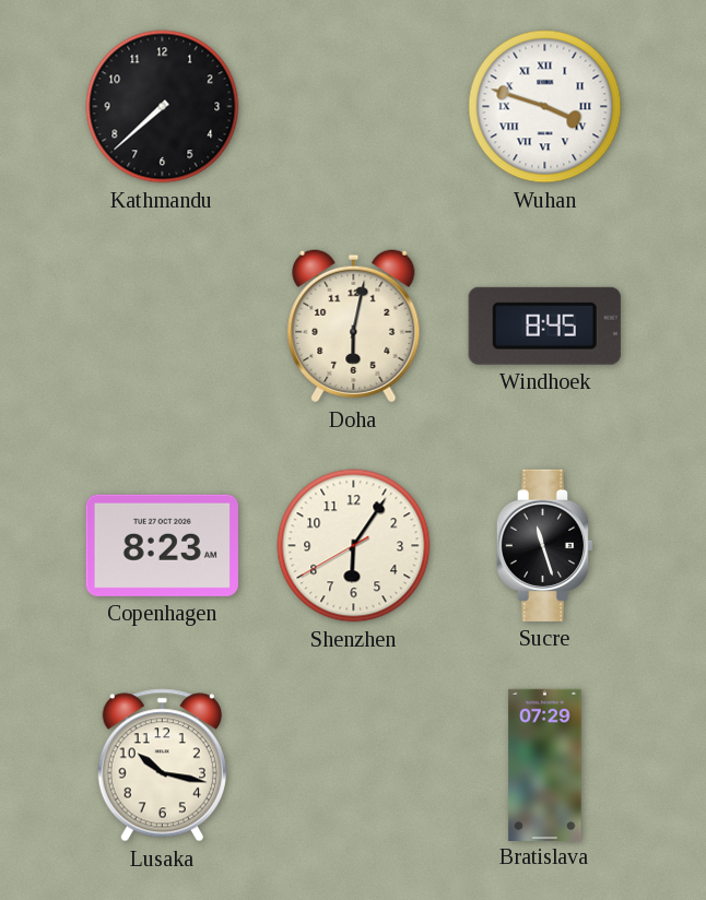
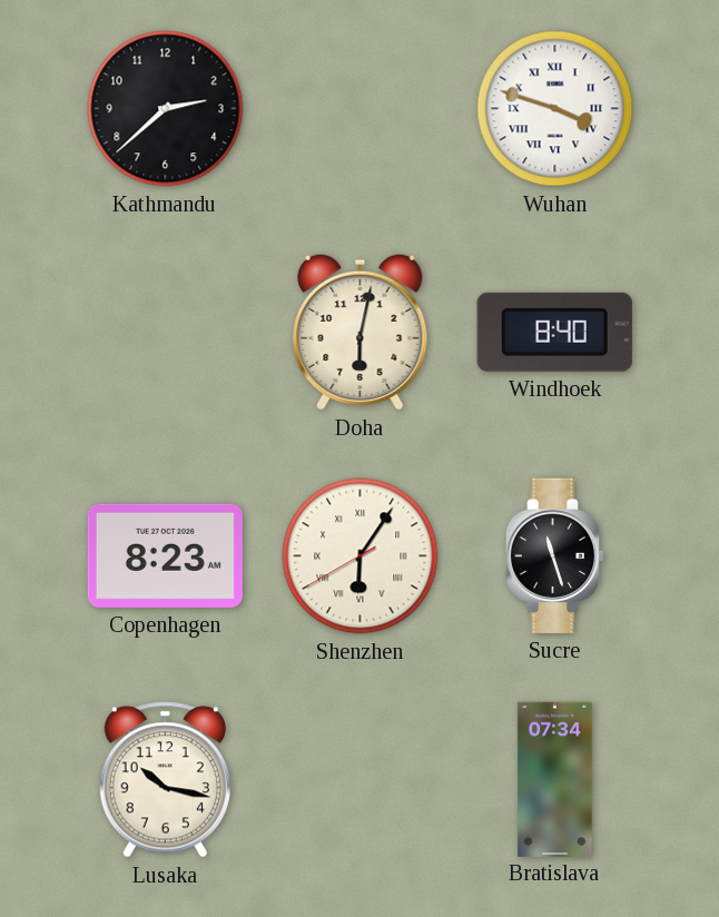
Kathmandu: 7:38 -> 2:38 (166, 109)
Windhoek: 8:45 -> 8:40 (554, 332)
Shenzhen numerals: Arabic -> Roman (361, 556)
Bratislava: 07:29 -> 07:34 (555, 779)
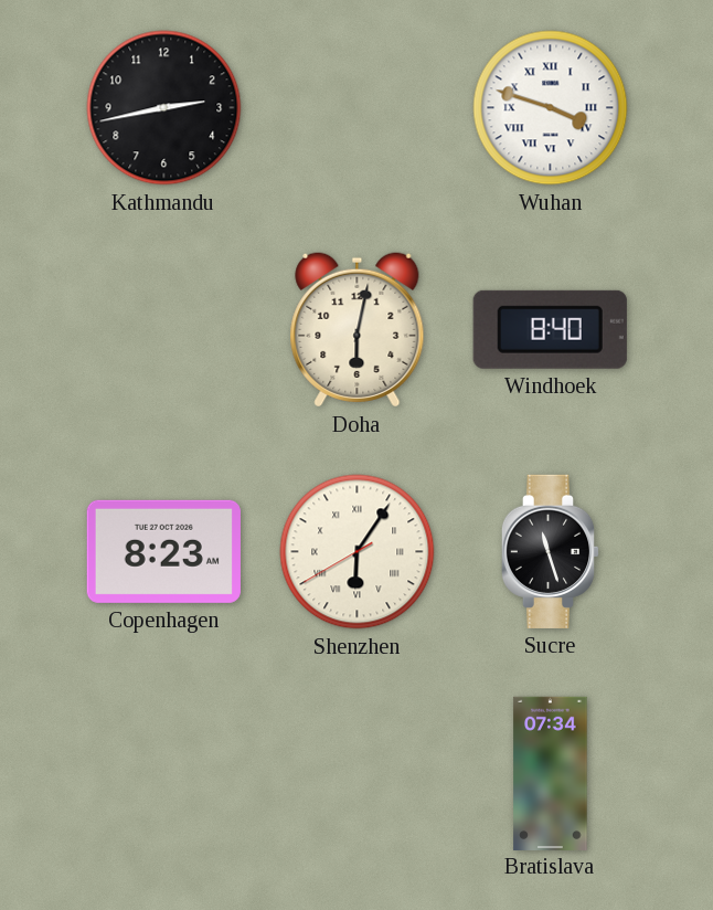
Kathmandu: 2:38 -> 2:43 (164, 108)
Lusaka: 10:17 -> none (165, 780)
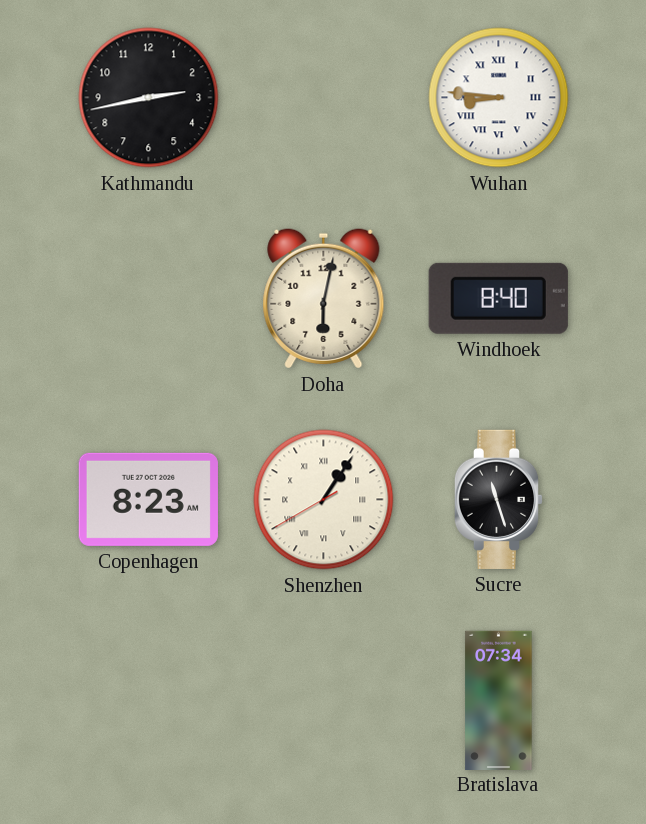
Wuhan: 3:48 -> 8:46 (499, 98)
Shenzhen: 6:05 -> 1:05 (324, 500)
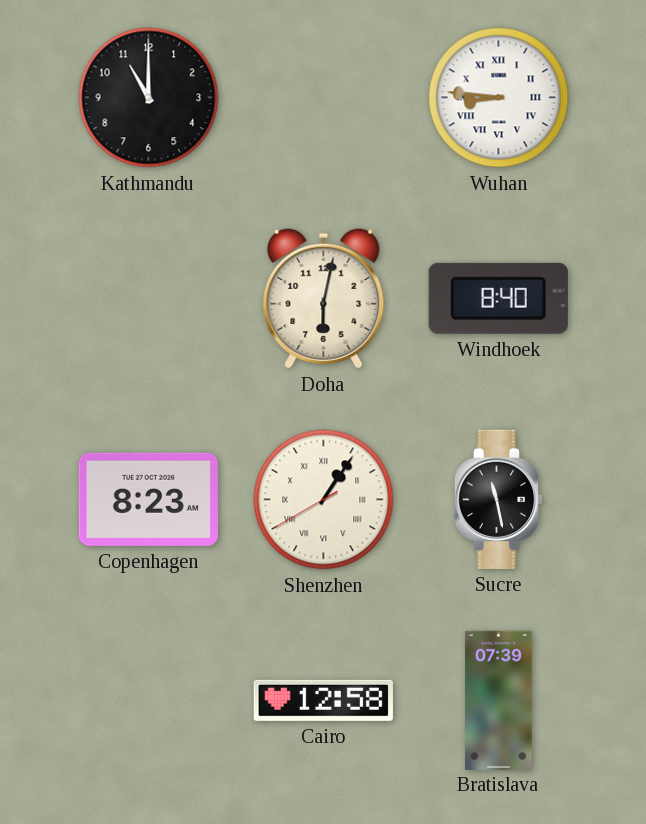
Kathmandu: 2:43 -> 11:00 (149, 98)
Sucre: 11:27 -> 11:28 (499, 499)
Cairo: none -> 12:58 (323, 700)
Bratislava: 07:34 -> 07:39 (499, 700)
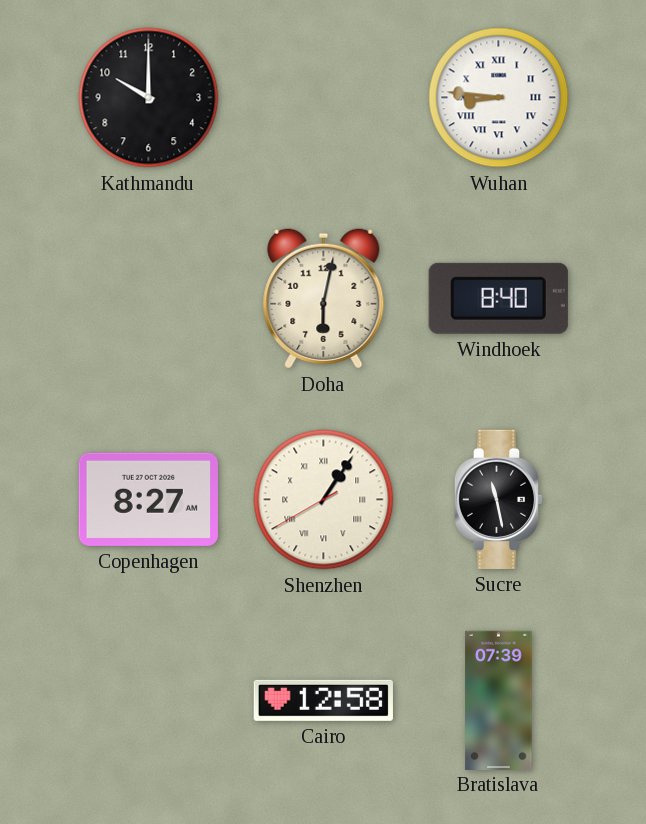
Kathmandu: 11:00 -> 10:00 (149, 98)
Copenhagen: 8:23 -> 8:27 (148, 499)
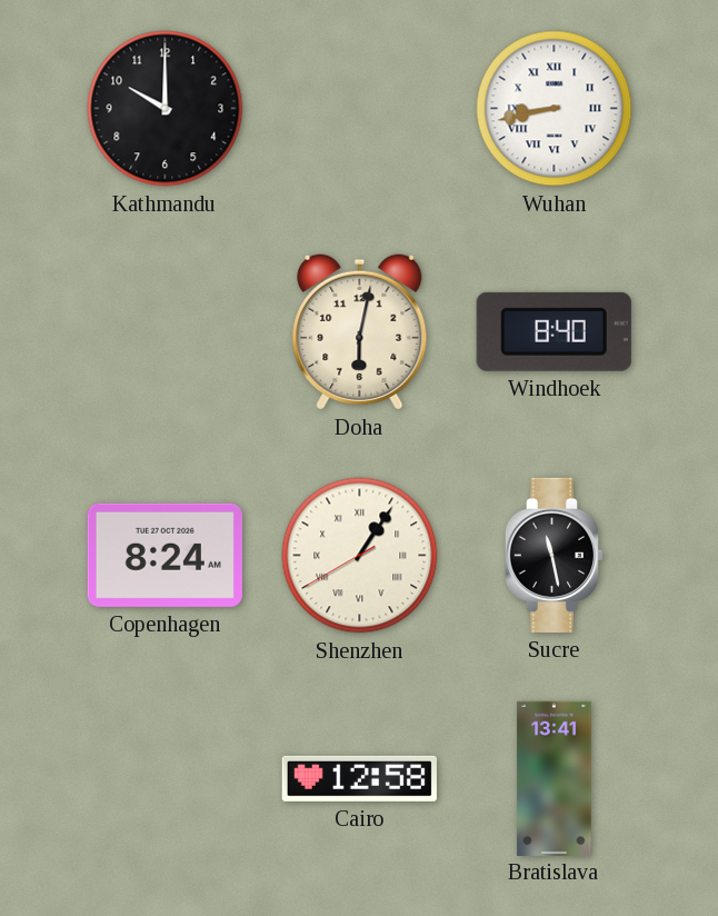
Wuhan: 8:46 -> 8:43 (555, 109)
Copenhagen: 8:27 -> 8:24 (164, 555)
Bratislava: 07:39 -> 13:41 (555, 778)
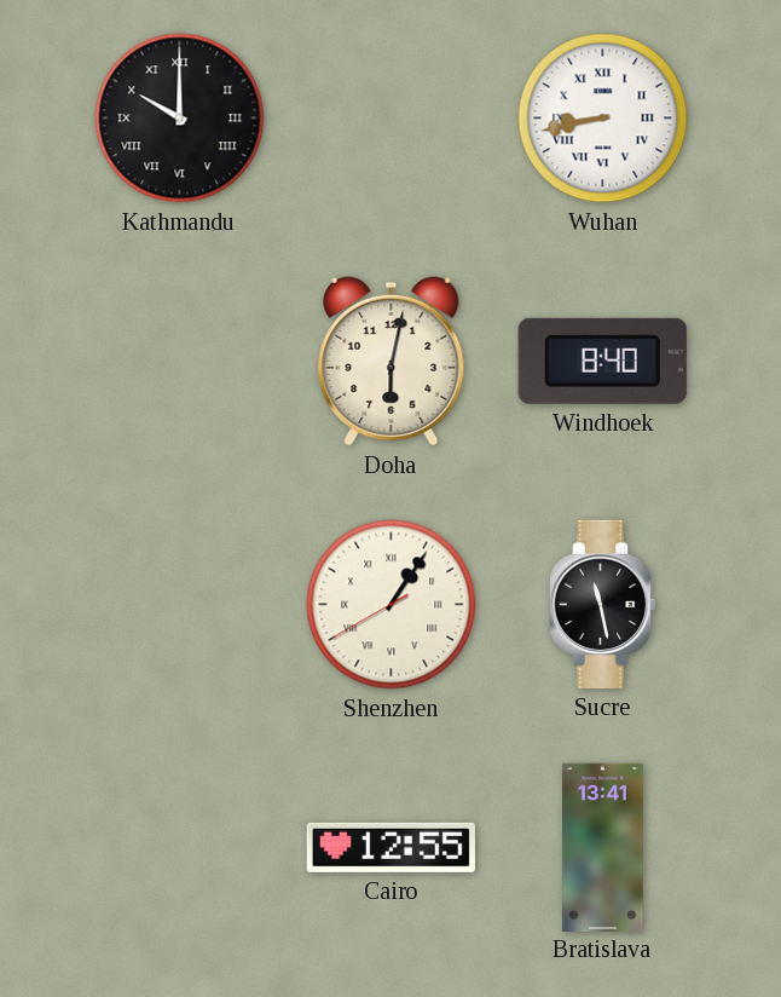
Kathmandu numerals: Arabic -> Roman (180, 119)
Copenhagen: 8:24 -> none (164, 555)
Cairo: 12:58 -> 12:55 (390, 847)
